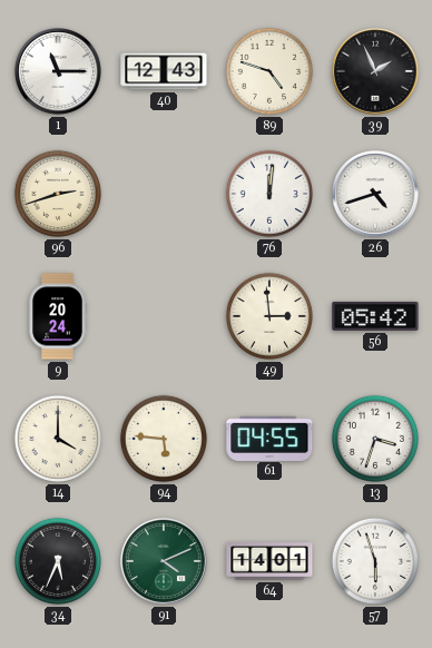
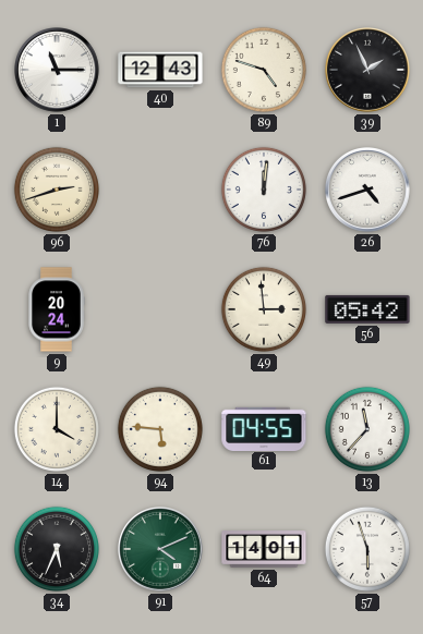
13: 3:33 -> 11:37 (367, 429)
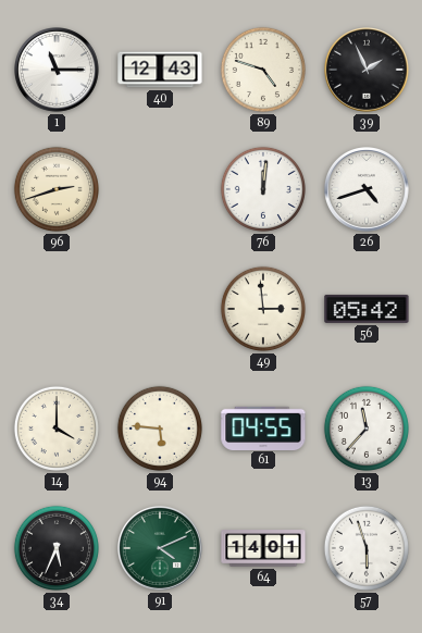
9: 20:24 -> none (57, 309)
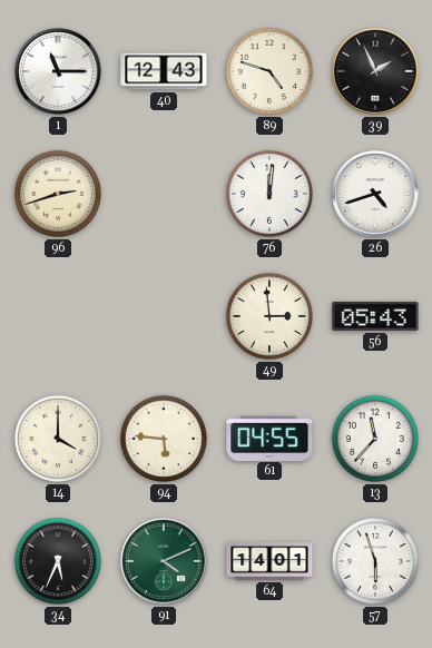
56: 05:42 -> 05:43 (375, 316)
